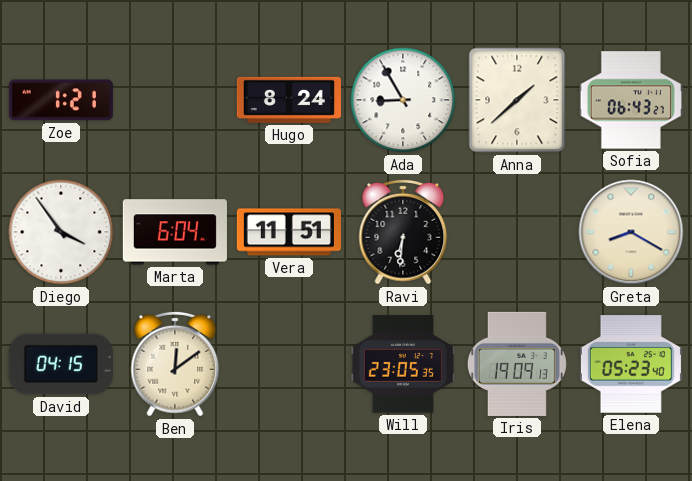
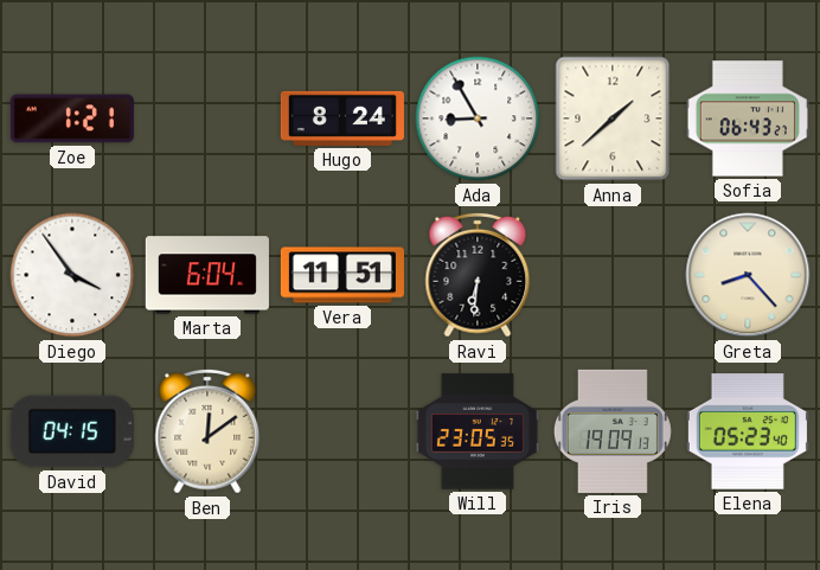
Greta: 8:20 -> 8:23 (748, 275)
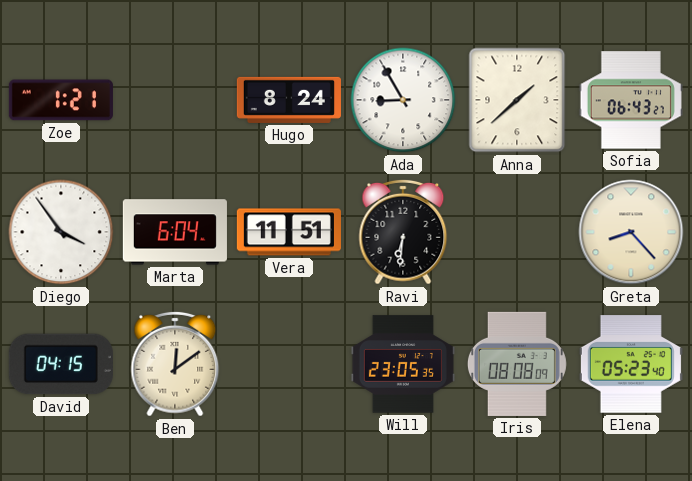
Iris: 19:09 -> 08:08 (517, 364)
